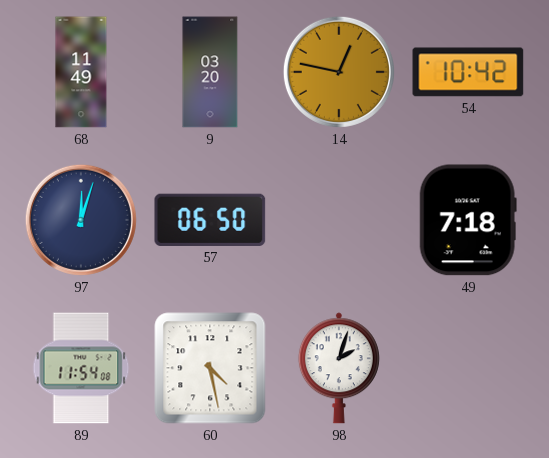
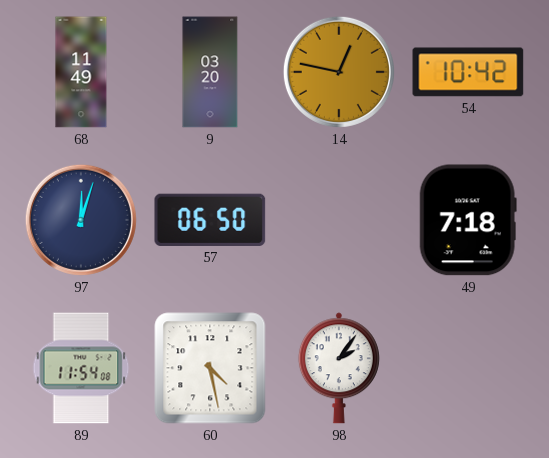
98: 2:03 -> 2:06 (339, 368)
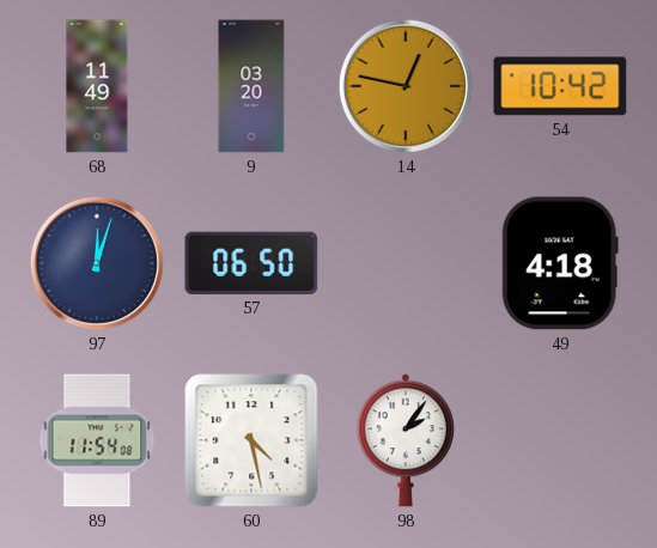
49: 7:18 -> 4:18 (560, 263)
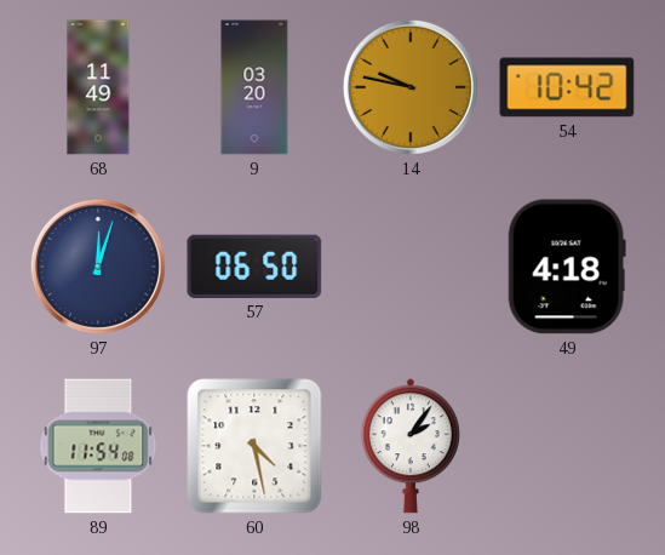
14: 12:47 -> 9:47 (411, 87)
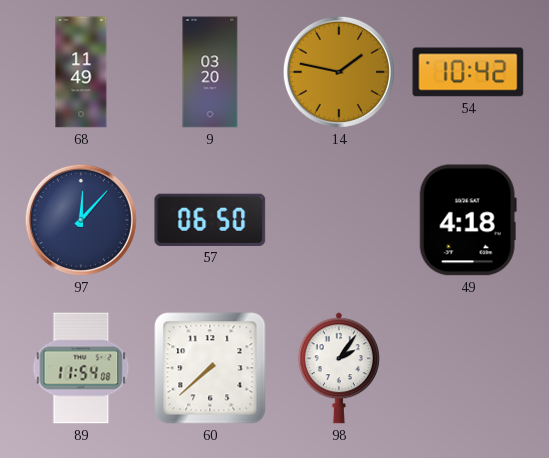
14: 9:47 -> 1:47 (339, 72)
97: 12:03 -> 12:07 (81, 220)
60: 4:28 -> 7:38 (210, 368)
